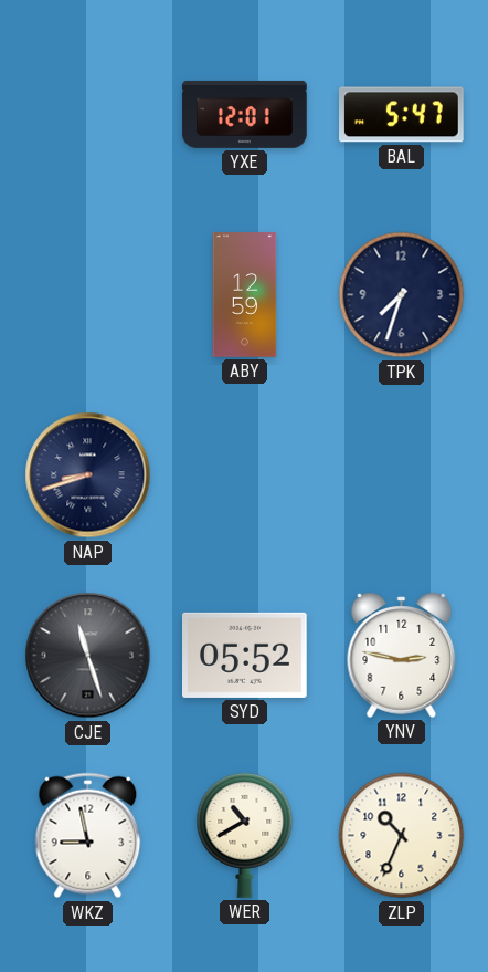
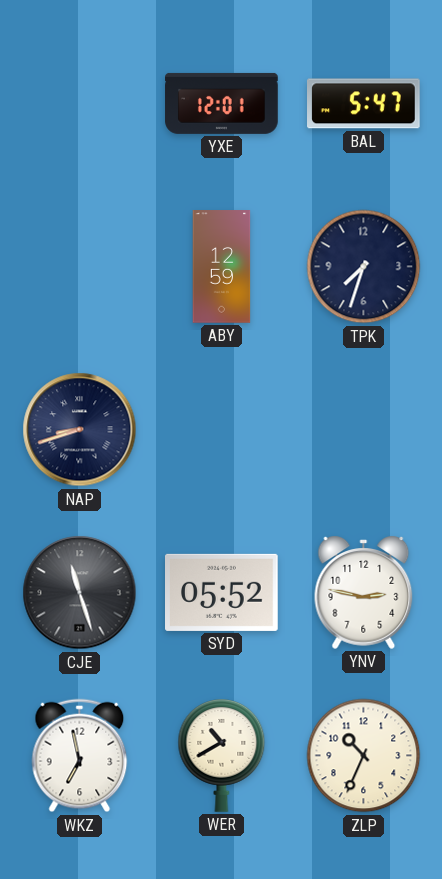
WKZ: 8:58 -> 6:58 (80, 756)
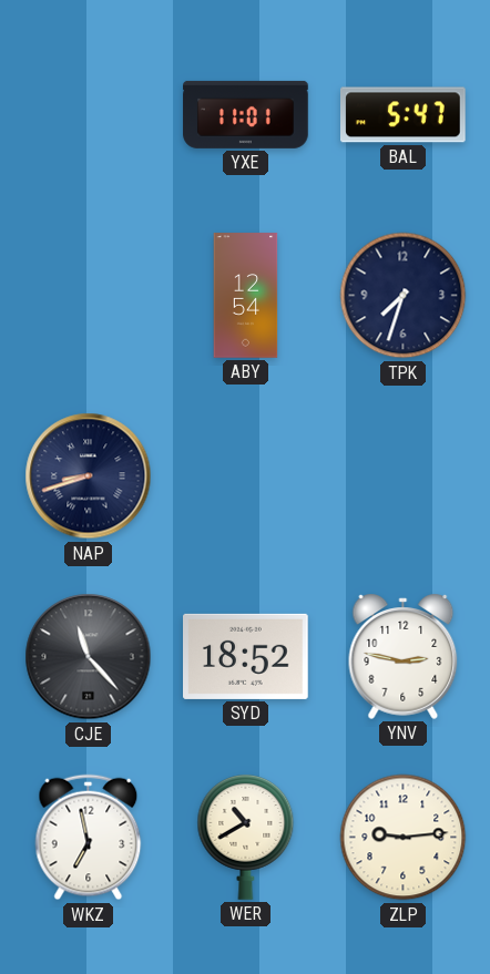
YXE: 12:01 -> 11:01 (246, 114)
ABY: 12:59 -> 12:54 (246, 296)
CJE: 11:27 -> 11:23 (89, 657)
SYD: 05:52 -> 18:52 (246, 656)
ZLP: 10:34 -> 9:14 (404, 838)
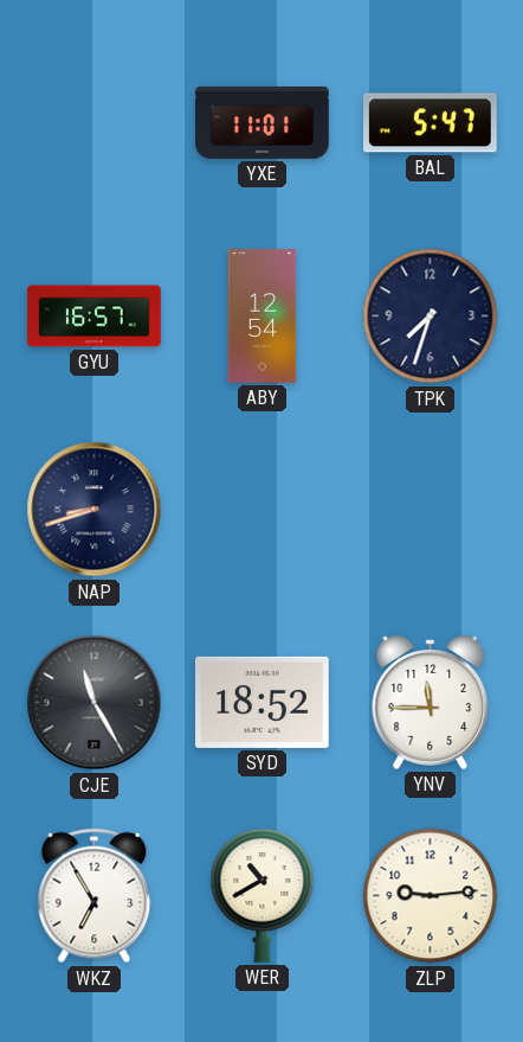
GYU: none -> 16:57 (95, 317)
CJE: 11:23 -> 11:25 (95, 703)
YNV: 2:47 -> 11:45 (431, 702)
WKZ: 6:58 -> 6:55 (95, 896)
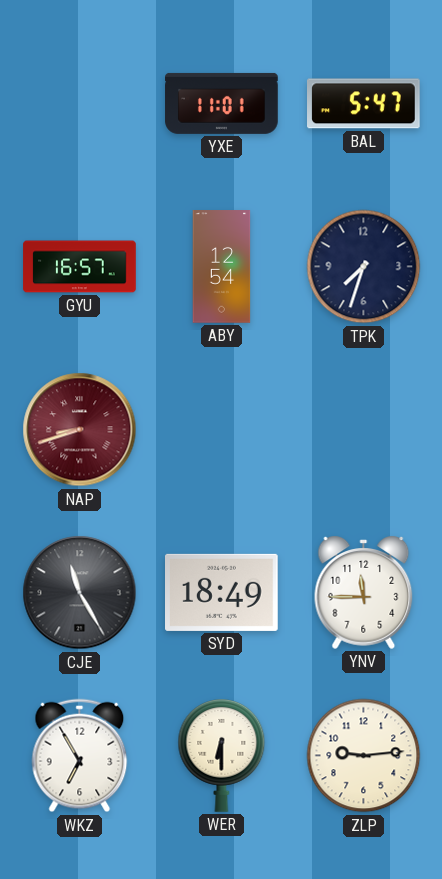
NAP dial: navy -> burgundy (80, 430)
SYD: 18:52 -> 18:49 (222, 592)
WER: 10:40 -> 6:30 (222, 756)
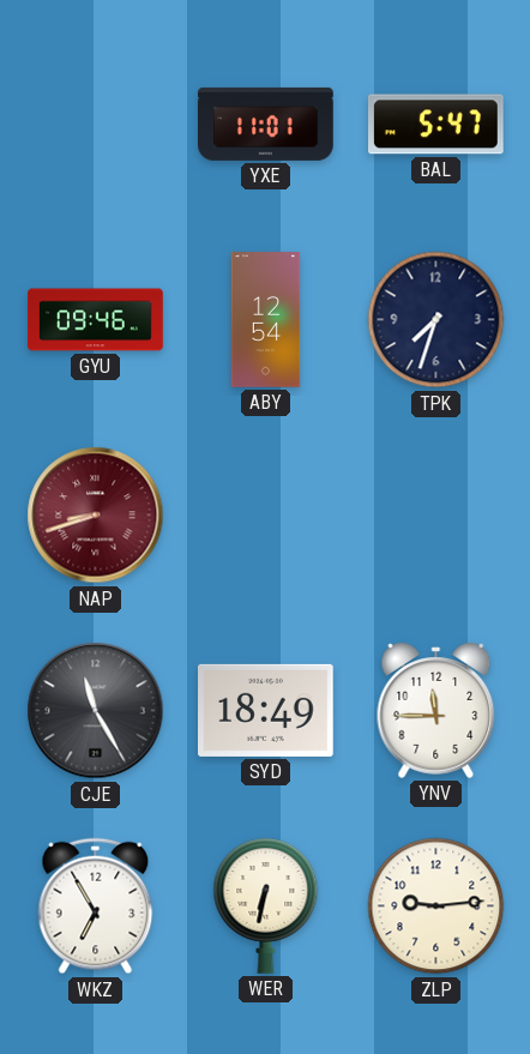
GYU: 16:57 -> 09:46 (96, 320)
WER: 6:30 -> 6:32 (266, 907)
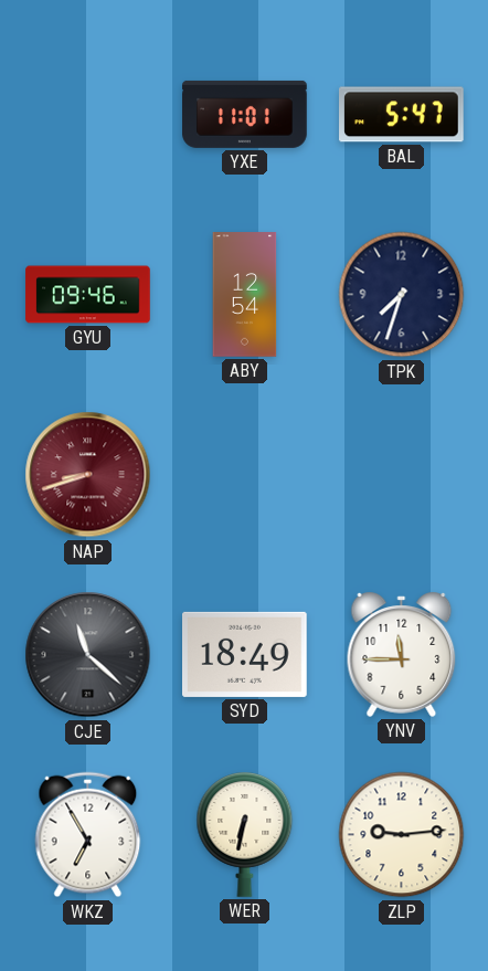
CJE: 11:25 -> 11:22 (88, 655)
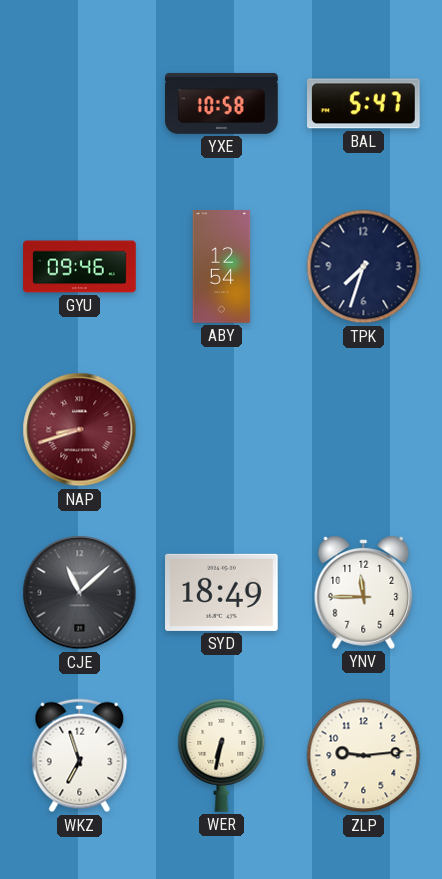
YXE: 11:01 -> 10:58 (222, 103)
CJE: 11:22 -> 11:08 (80, 593)
WKZ: 6:55 -> 6:57 (80, 756)
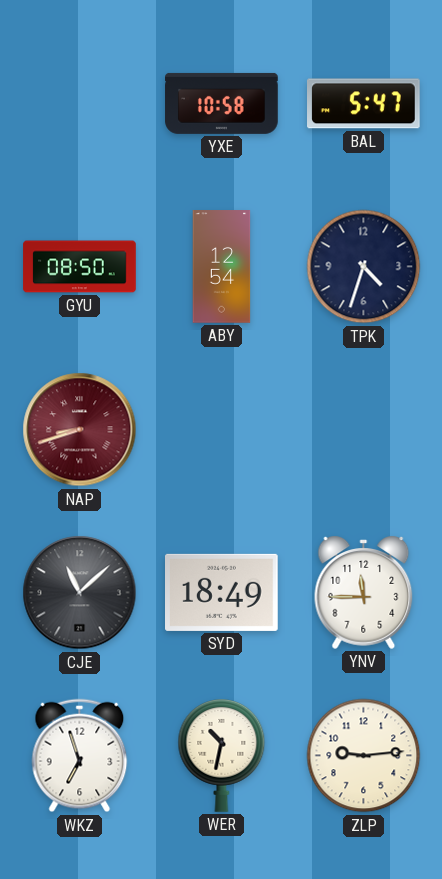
GYU: 09:46 -> 08:50 (80, 267)
TPK: 7:33 -> 4:33 (364, 267)
WER: 6:32 -> 10:32 (222, 756)
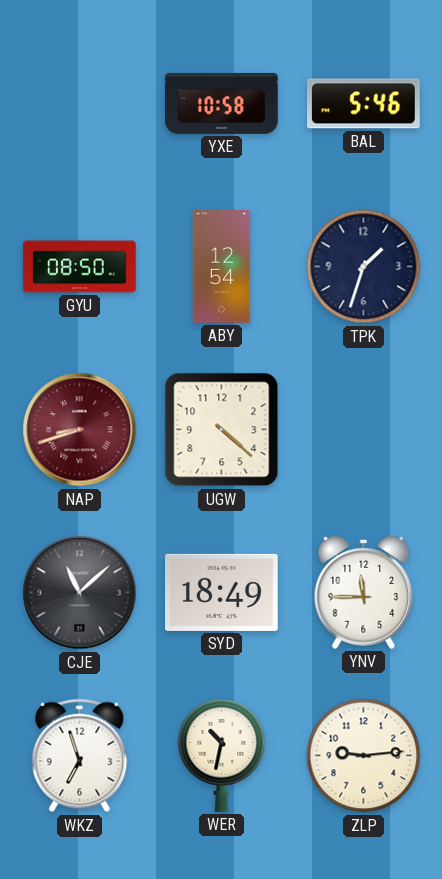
BAL: 5:47 -> 5:46 (364, 104)
TPK: 4:33 -> 1:33 (364, 267)
UGW: none -> 4:22 (222, 430)
